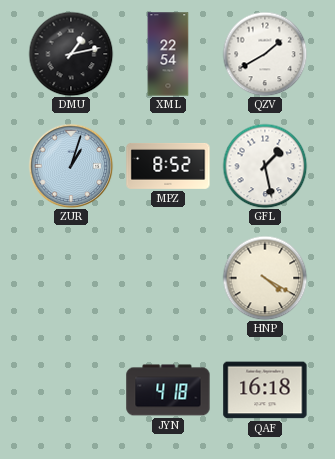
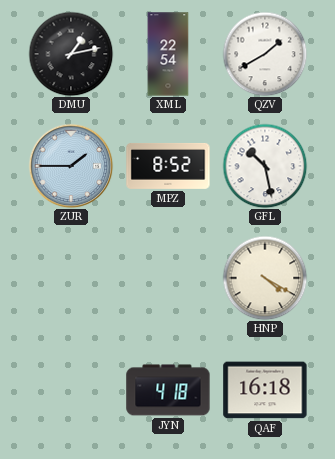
ZUR: 1:03 -> 1:45 (71, 166)
GFL: 1:28 -> 10:28 (265, 166)
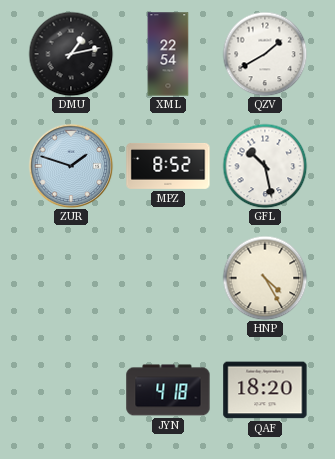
ZUR: 1:45 -> 1:48 (71, 166)
HNP: 4:20 -> 4:25 (265, 278)
QAF: 16:18 -> 18:20 (265, 390)
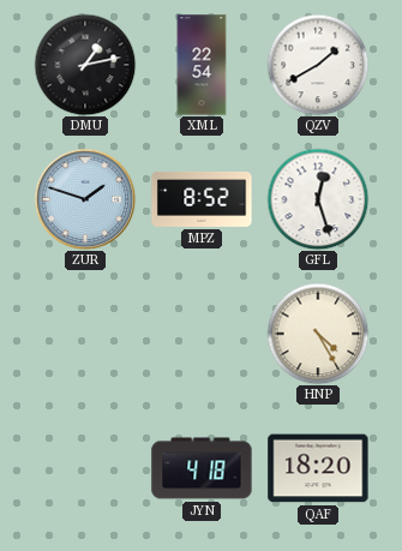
GFL: 10:28 -> 12:27 (318, 199)
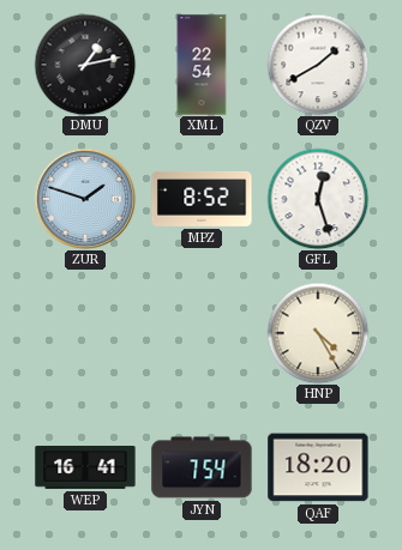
WEP: none -> 16:41 (85, 469)
JYN: 4:18 -> 7:54 (202, 467)
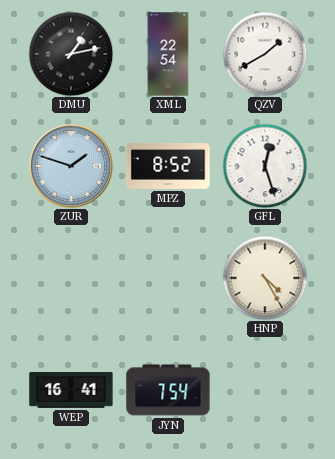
QAF: 18:20 -> none (318, 467)
